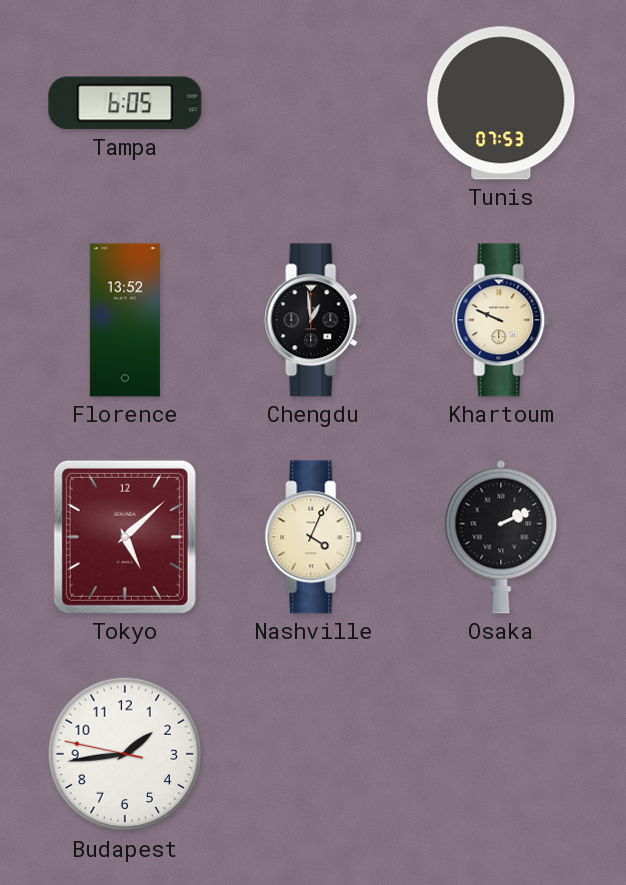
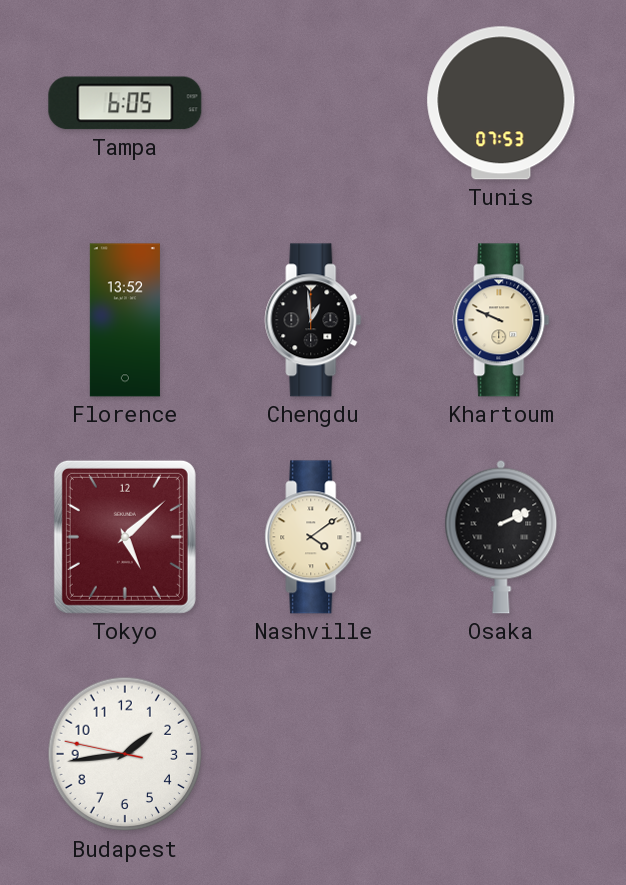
Nashville: 4:04 -> 4:09 (313, 537)
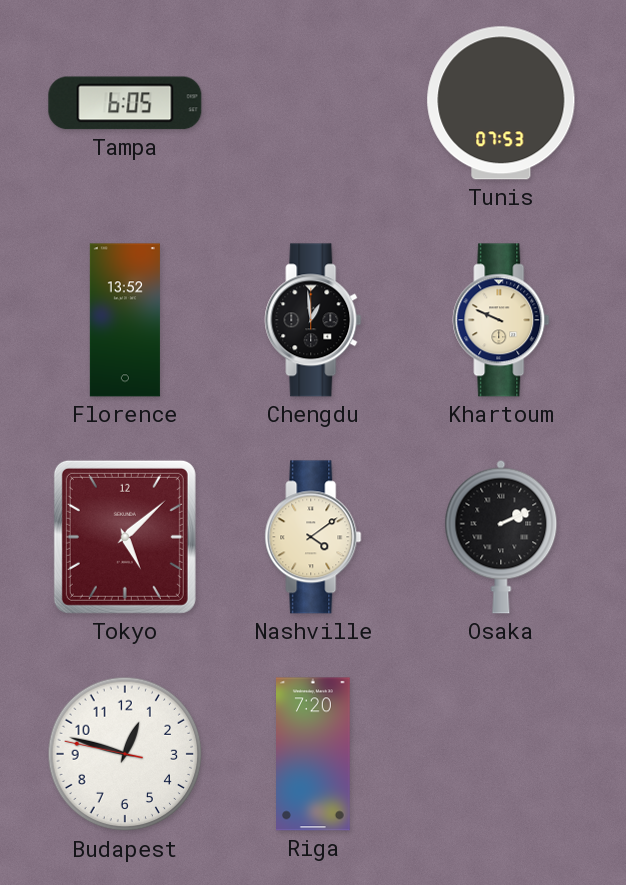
Budapest: 1:43 -> 12:47 (125, 754)
Riga: none -> 7:20 (314, 754)
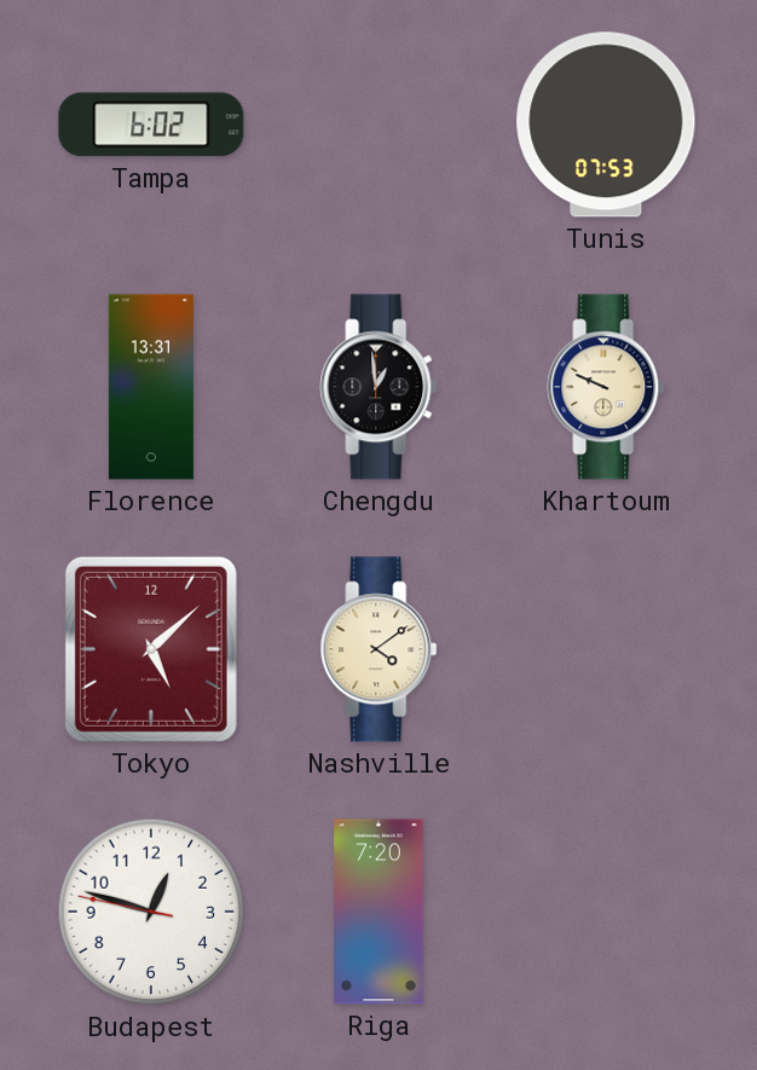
Tampa: 6:05 -> 6:02 (151, 125)
Florence: 13:52 -> 13:31 (151, 387)
Osaka: 2:11 -> none (501, 537)
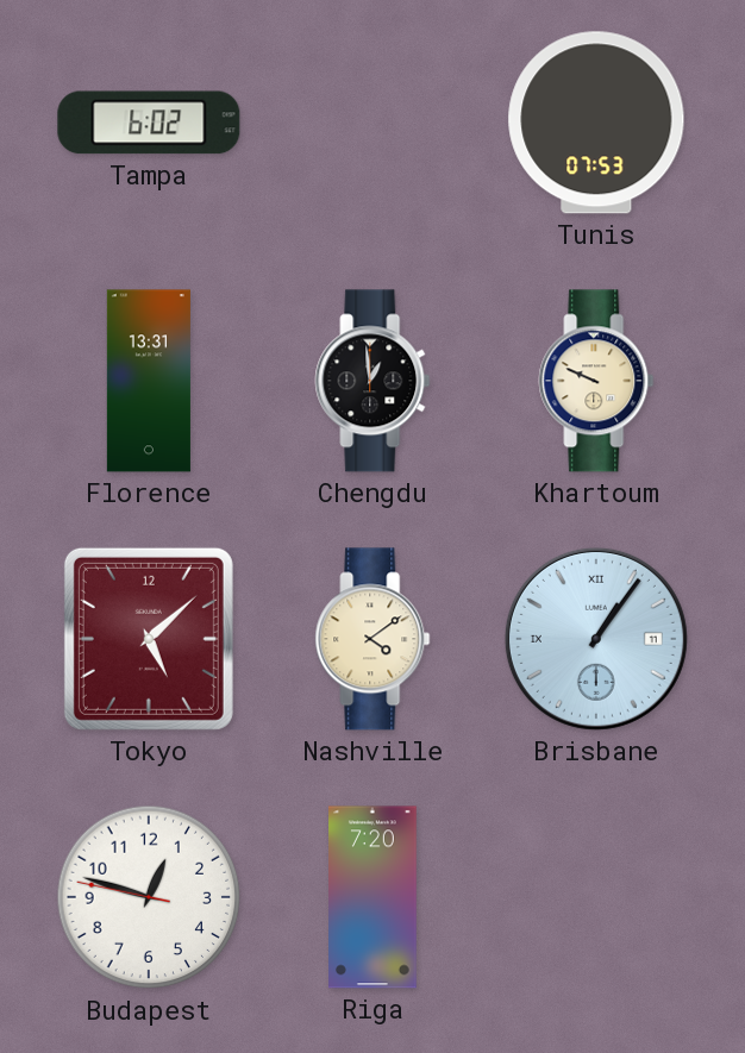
Brisbane: none -> 1:06 (596, 639)
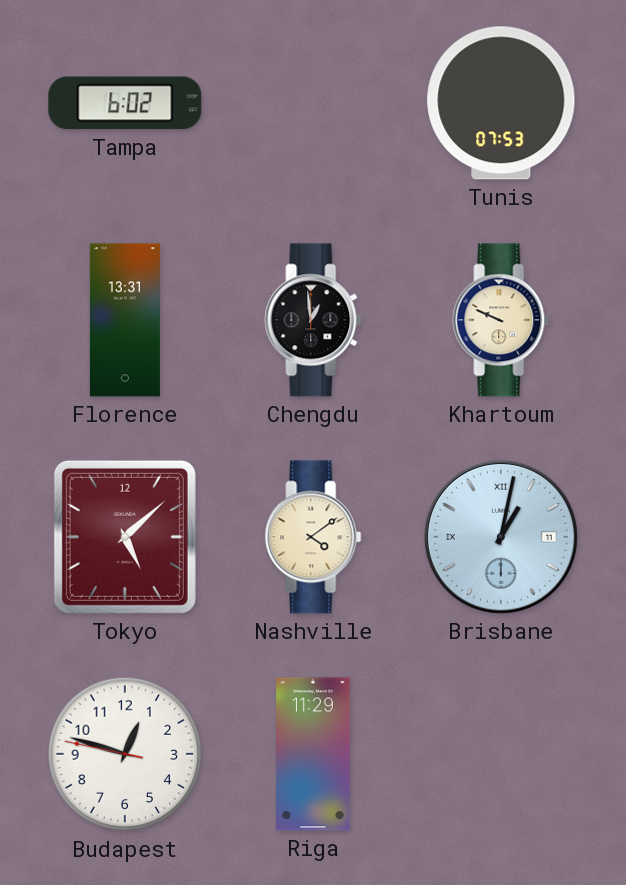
Brisbane: 1:06 -> 1:02 (501, 537)
Riga: 7:20 -> 11:29 (314, 754)
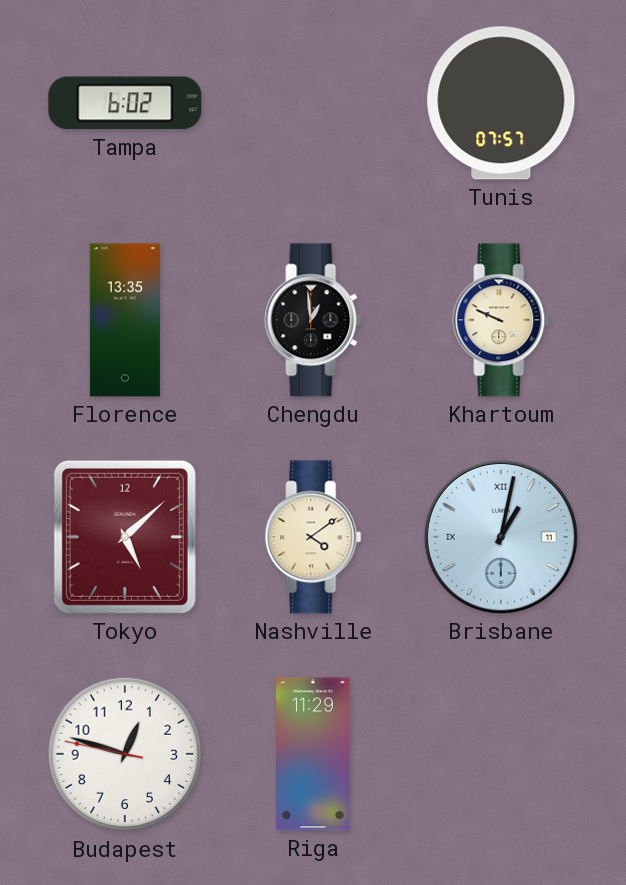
Tunis: 07:53 -> 07:57 (501, 103)
Florence: 13:31 -> 13:35 (125, 320)
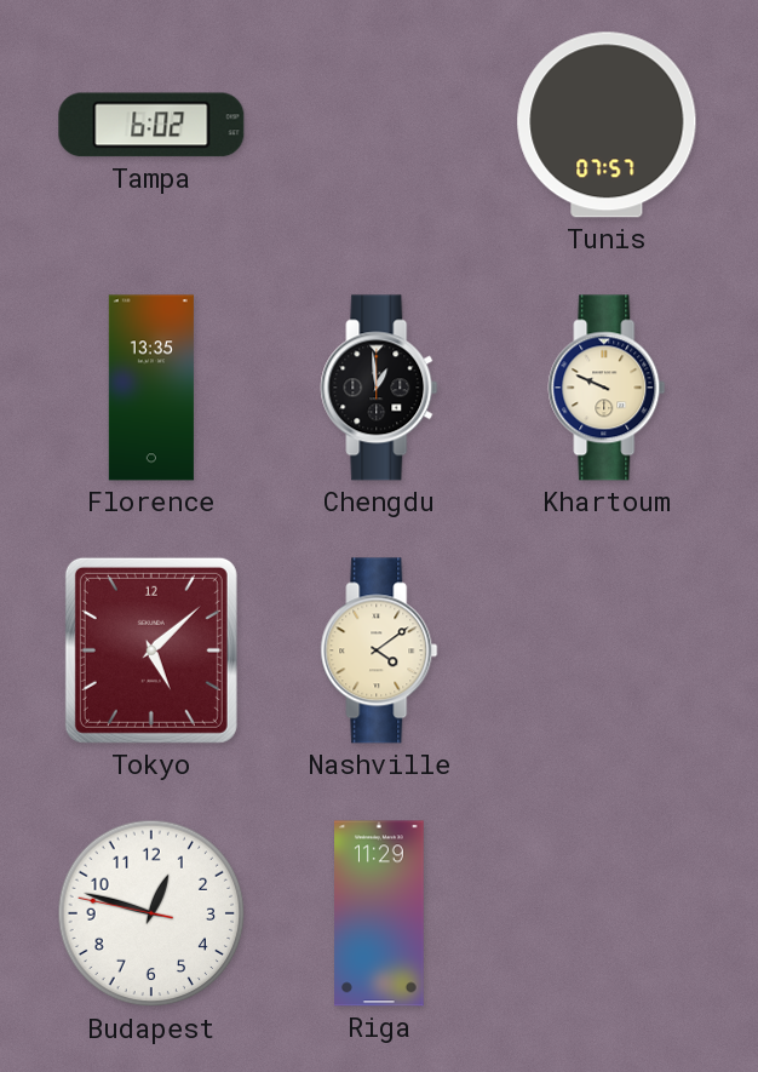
Brisbane: 1:02 -> none (501, 537)
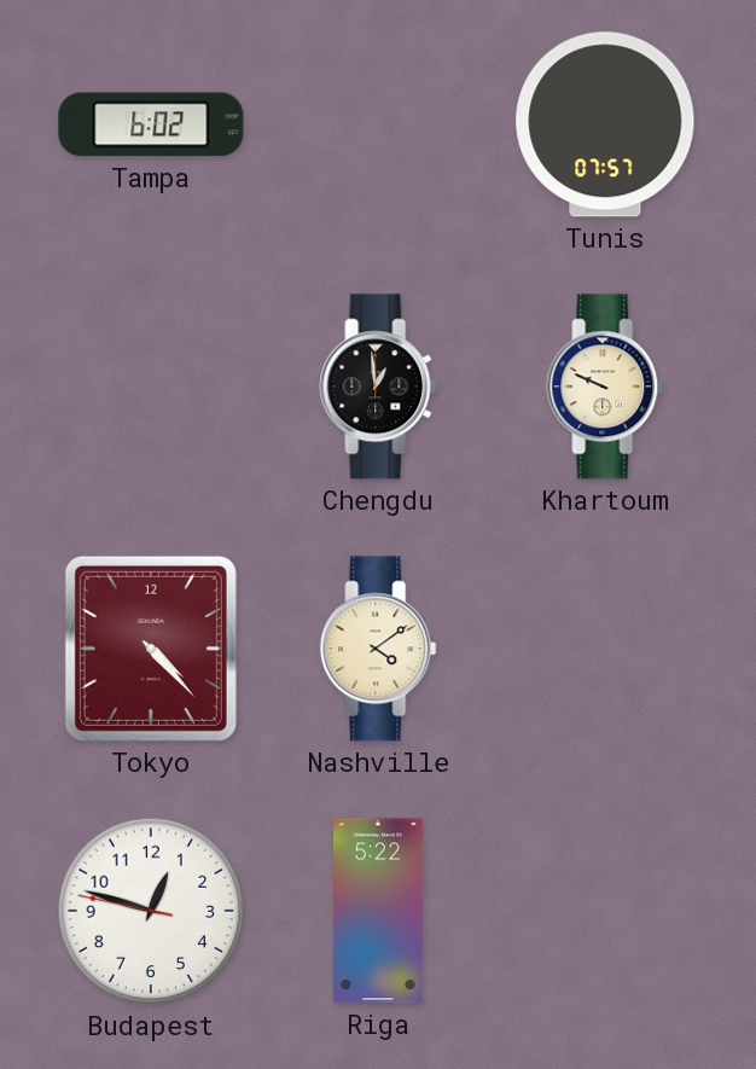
Florence: 13:35 -> none (151, 388)
Tokyo: 5:08 -> 4:23 (151, 649)
Riga: 11:29 -> 5:22 (379, 911)
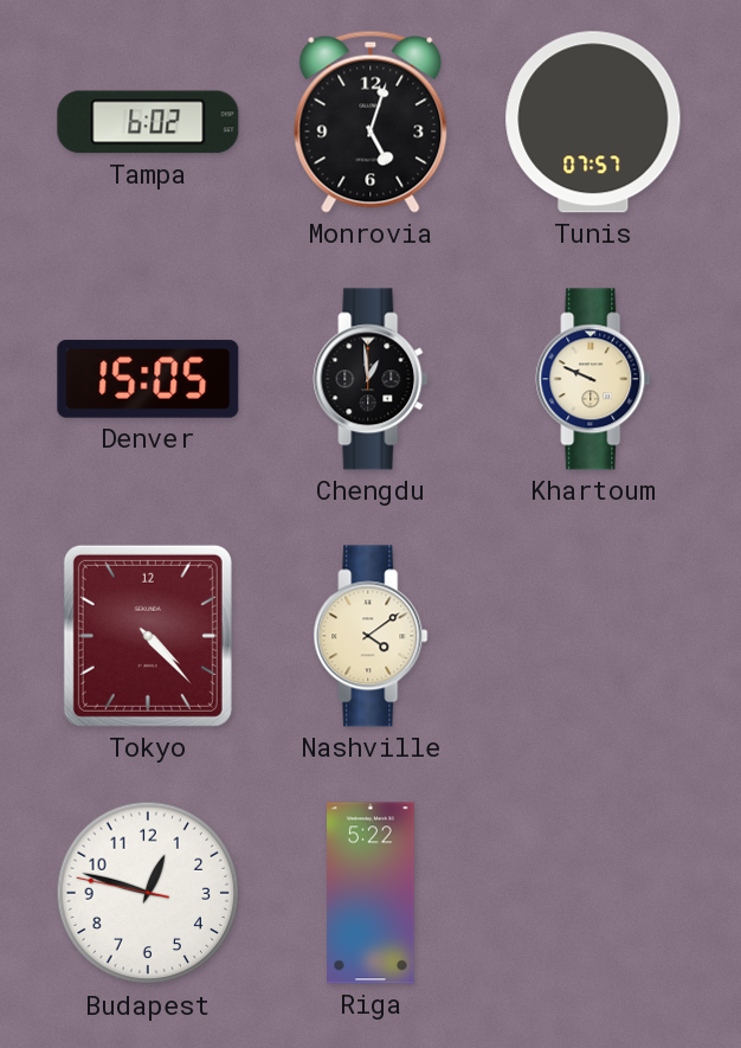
Monrovia: none -> 5:03 (370, 122)
Denver: none -> 15:05 (148, 379)
